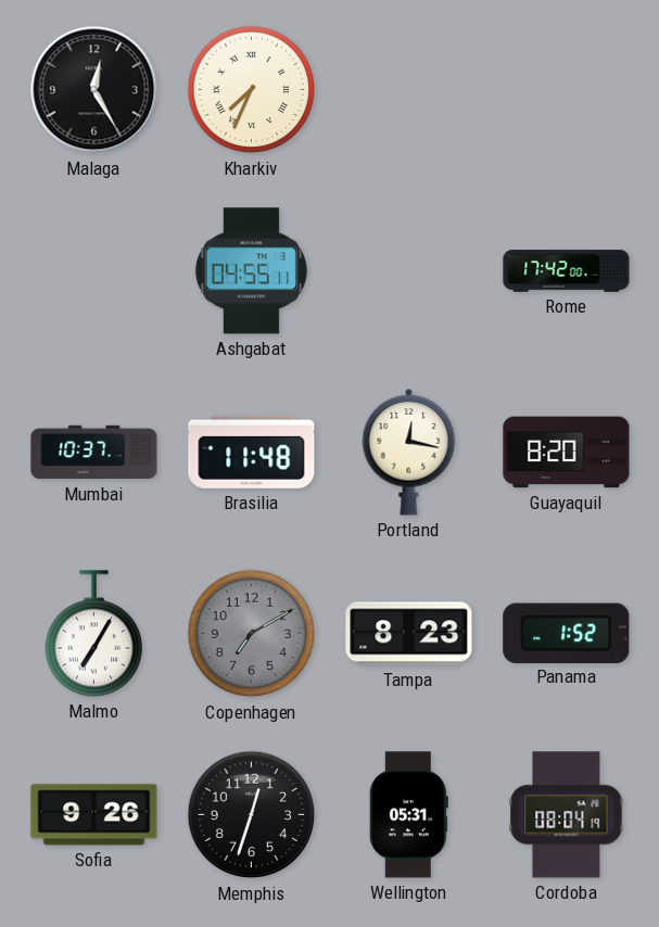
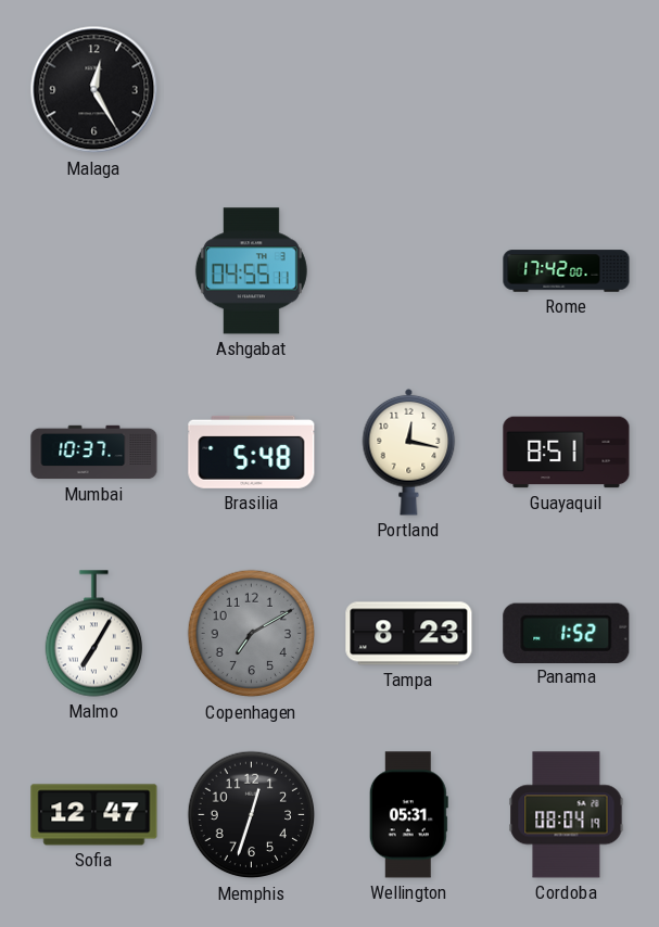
Kharkiv: 7:34 -> none (252, 90)
Brasilia: 11:48 -> 5:48 (252, 452)
Guayaquil: 8:20 -> 8:51 (567, 453)
Sofia: 9:26 -> 12:47 (94, 815)
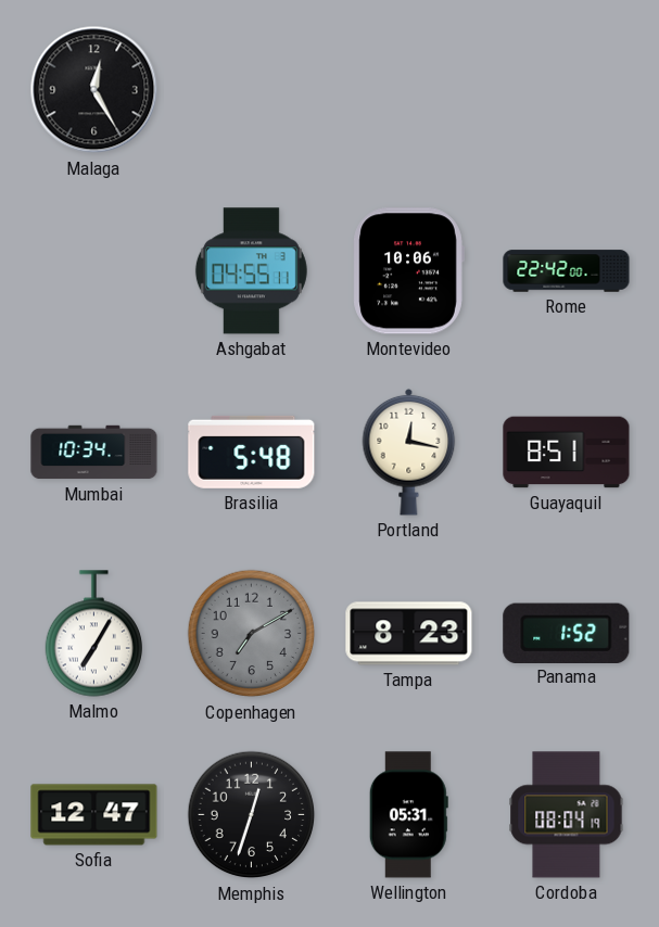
Montevideo: none -> 10:06 (408, 271)
Rome: 17:42 -> 22:42 (567, 271)
Mumbai: 10:37 -> 10:34 (94, 453)
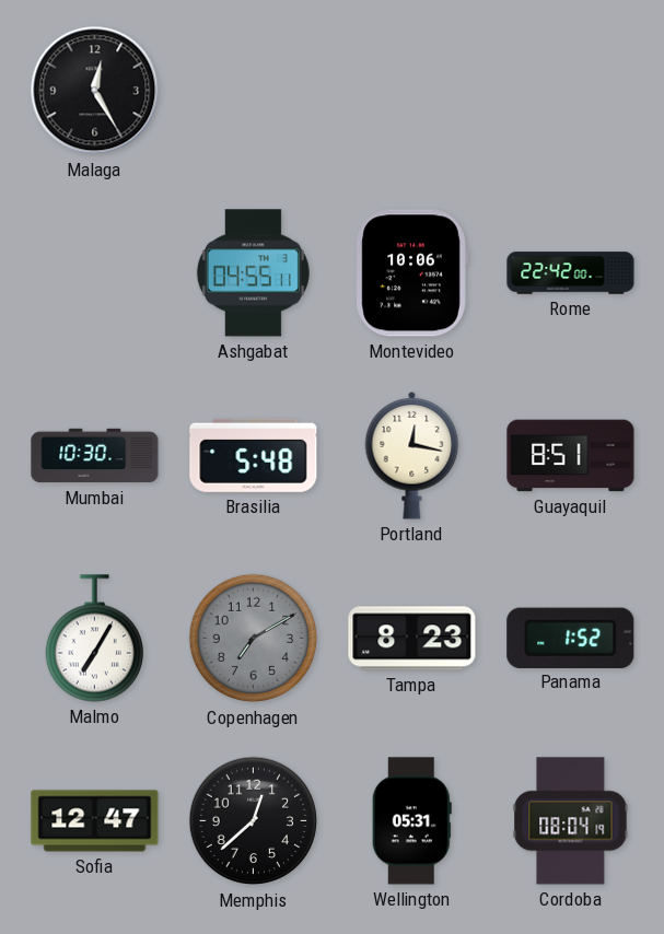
Mumbai: 10:34 -> 10:30 (95, 456)
Memphis: 12:33 -> 12:38 (254, 821)
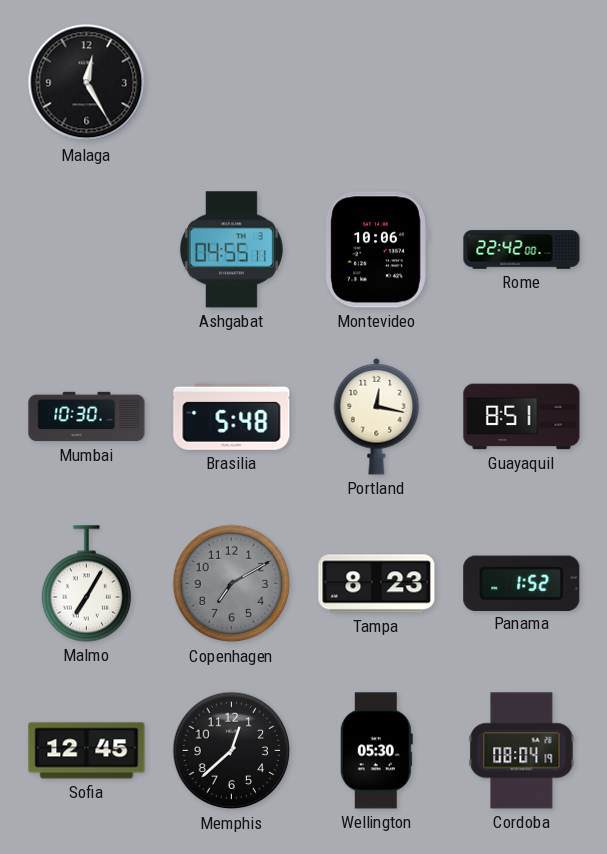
Sofia: 12:47 -> 12:45 (87, 751)
Wellington: 05:31 -> 05:30 (376, 751)
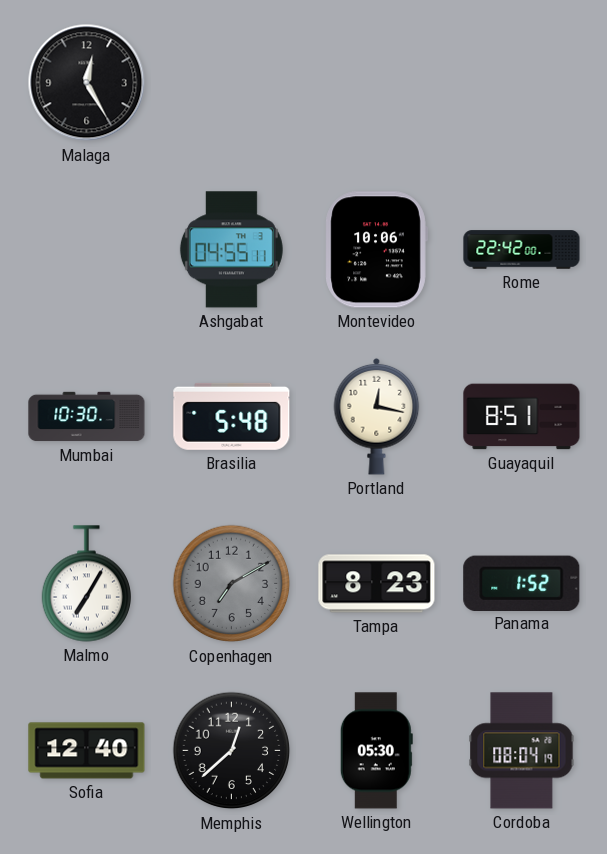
Sofia: 12:45 -> 12:40 (87, 751)
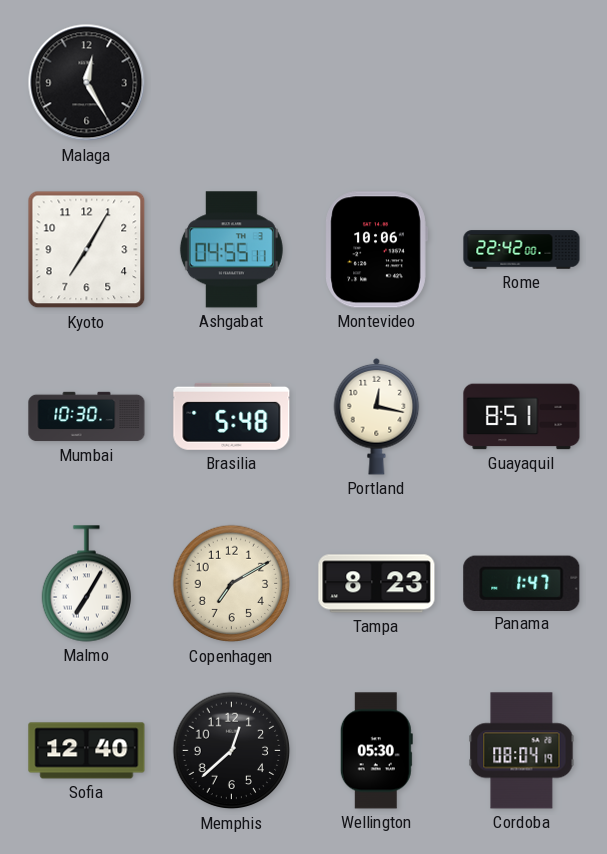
Kyoto: none -> 7:05 (87, 250)
Copenhagen dial: grey -> cream (232, 584)
Panama: 1:52 -> 1:47 (522, 583)
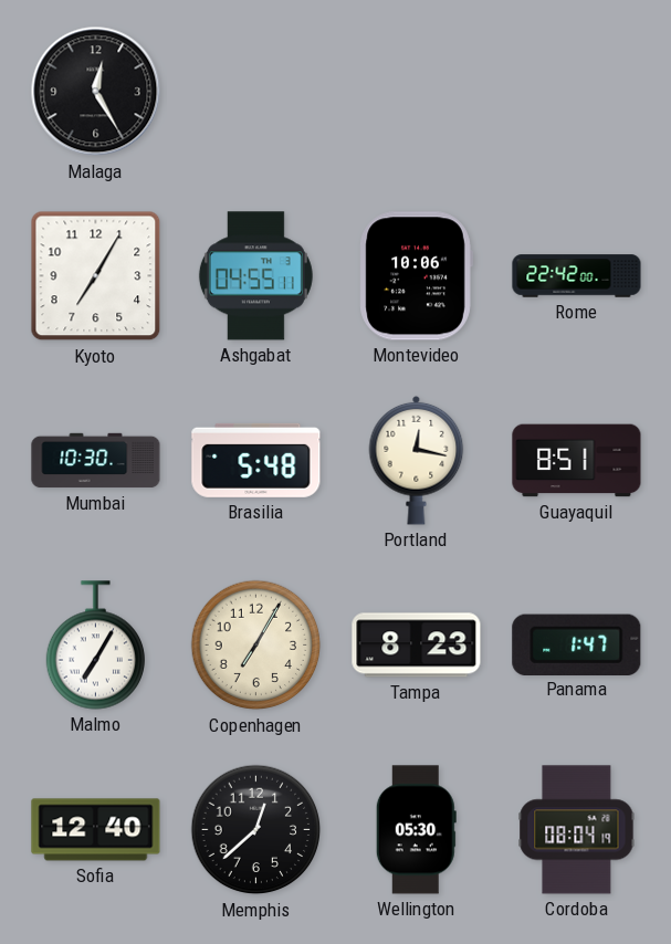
Copenhagen: 7:10 -> 7:05 (256, 646)
